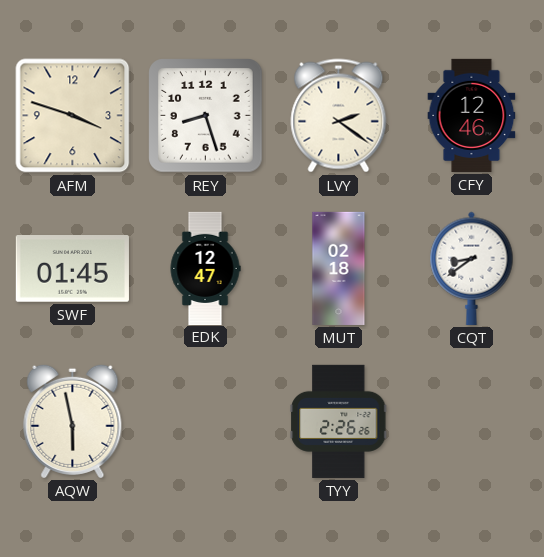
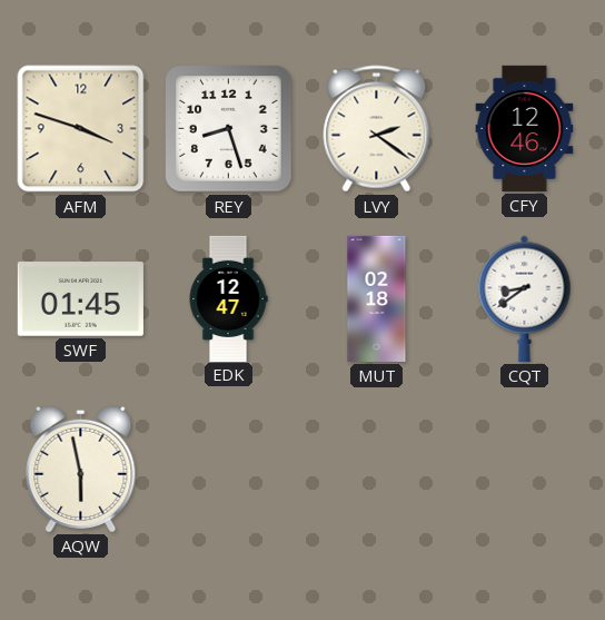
TYY: 2:26 -> none (339, 421)
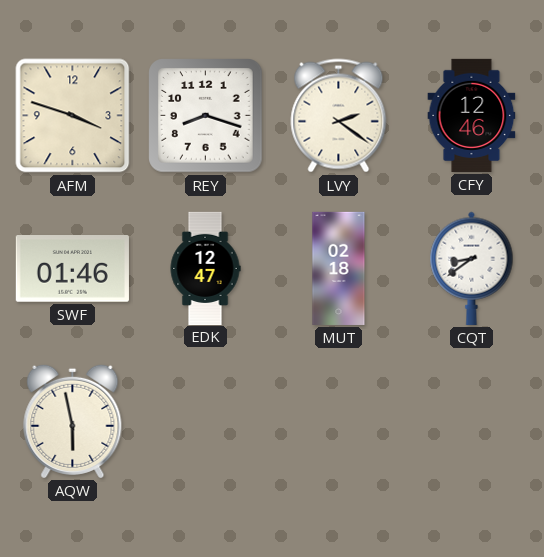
REY: 8:27 -> 8:18 (206, 116)
SWF: 01:45 -> 01:46 (72, 269)
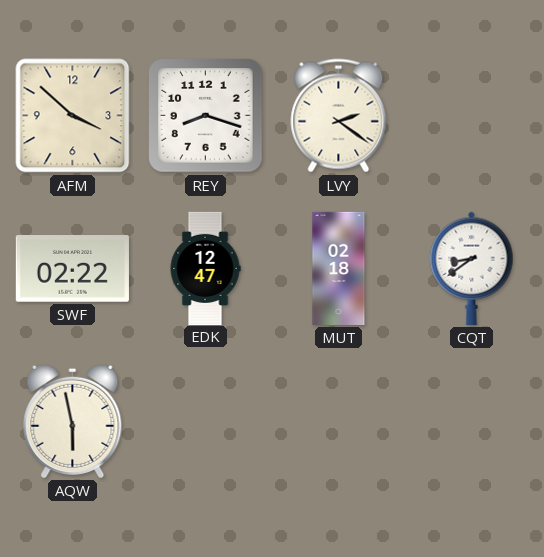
AFM: 3:48 -> 3:52 (73, 116)
CFY: 12:46 -> none (472, 115)
SWF: 01:46 -> 02:22 (72, 269)
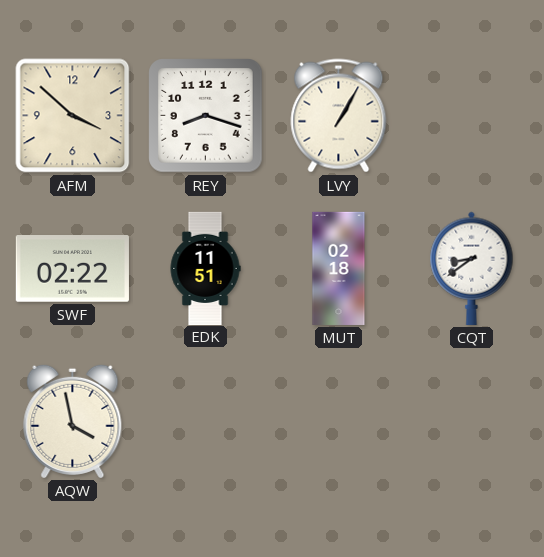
LVY: 2:21 -> 1:05 (339, 116)
EDK: 12:47 -> 11:51 (205, 268)
AQW: 5:58 -> 3:58 (73, 421)
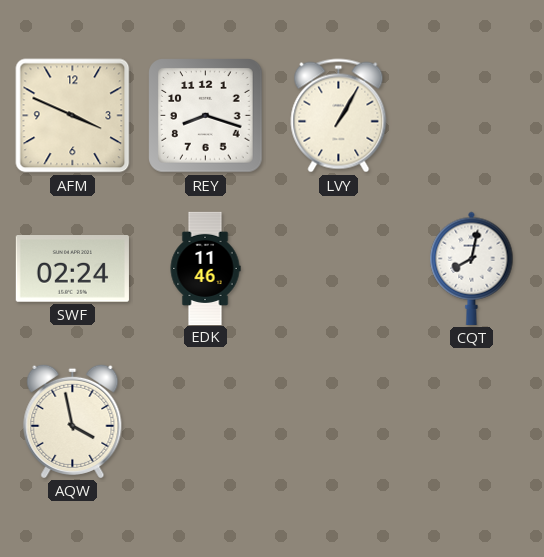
AFM: 3:52 -> 3:49 (73, 116)
SWF: 02:22 -> 02:24 (72, 269)
EDK: 11:51 -> 11:46 (205, 268)
MUT: 02:18 -> none (339, 268)
CQT: 8:39 -> 8:02 (472, 268)
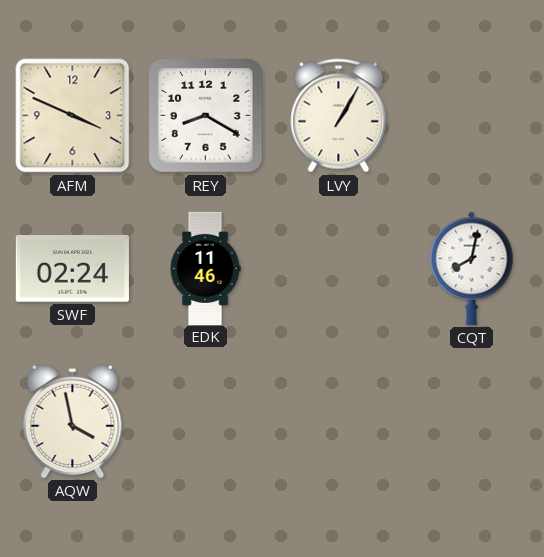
REY: 8:18 -> 8:20 (206, 116)
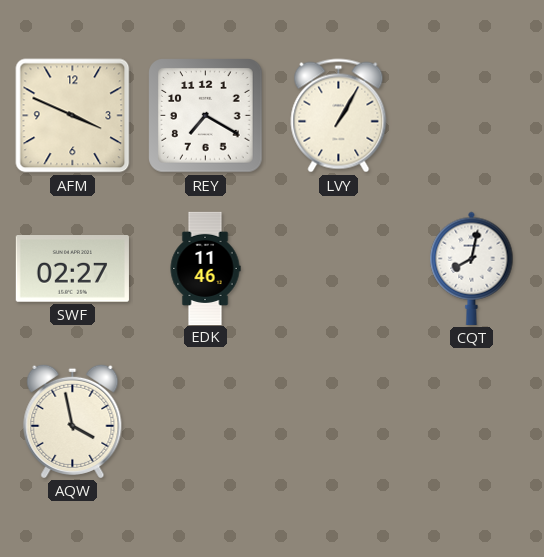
REY: 8:20 -> 7:20 (206, 116)
SWF: 02:24 -> 02:27 (72, 269)
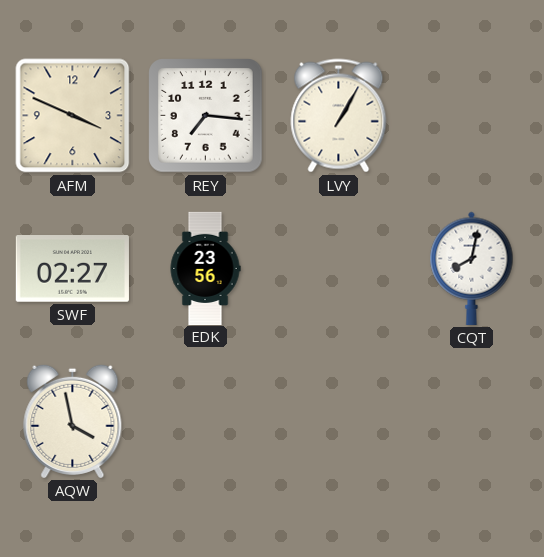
REY: 7:20 -> 7:16 (206, 116)
EDK: 11:46 -> 23:56 (205, 268)
